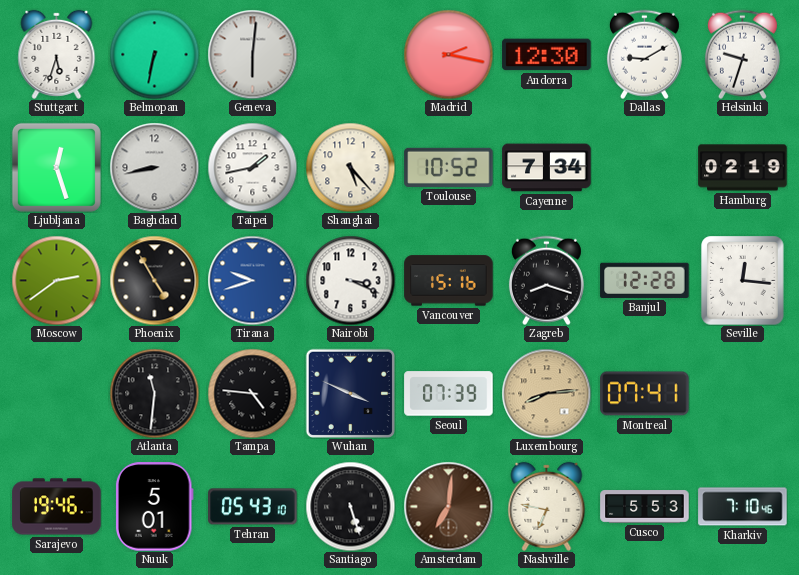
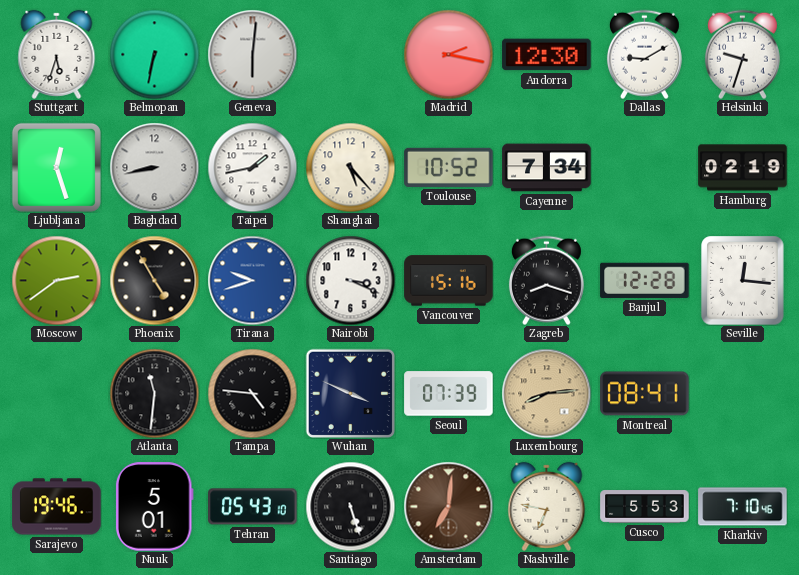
Montreal: 07:41 -> 08:41 (645, 394)
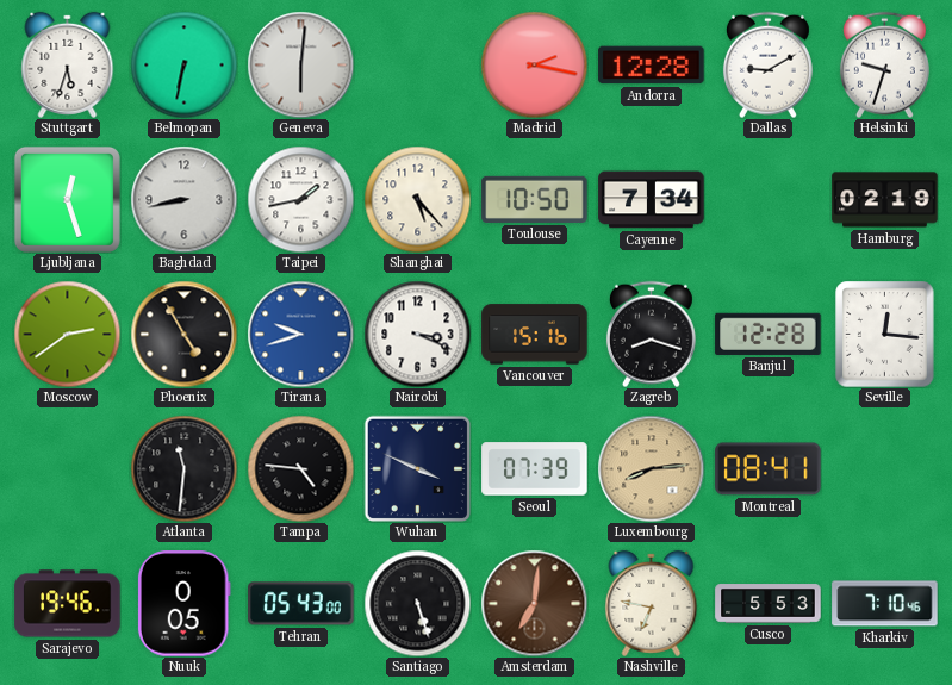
Andorra: 12:30 -> 12:28 (652, 66)
Toulouse: 10:52 -> 10:50 (535, 199)
Nuuk: 5:01 -> 0:05 (183, 604)
Tehran: 05:43:10 -> 05:43:00 (301, 604)
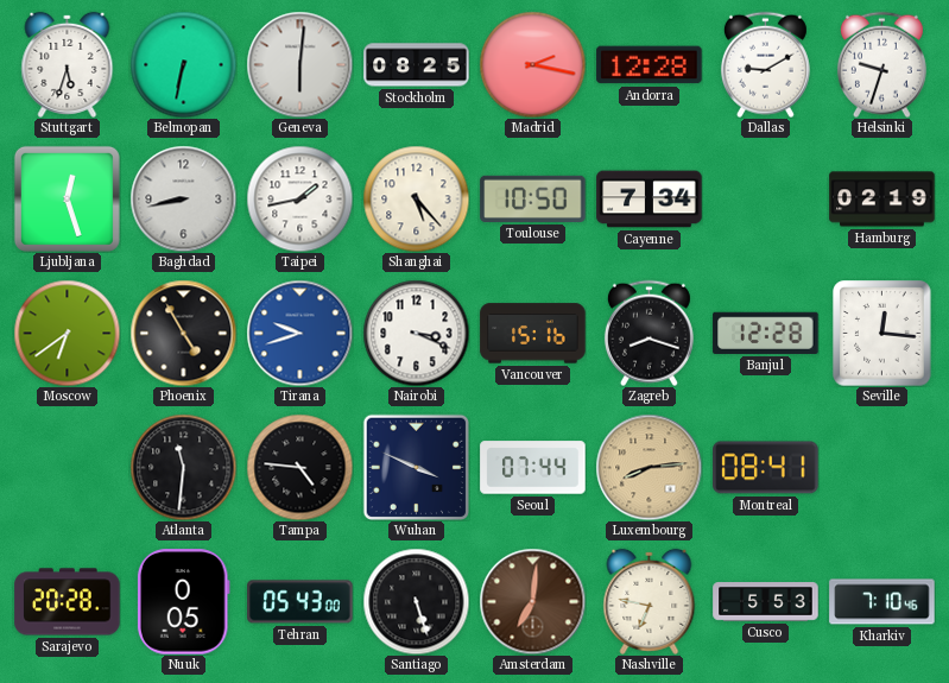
Stockholm: none -> 08:25 (417, 65)
Moscow: 2:39 -> 6:39 (67, 333)
Seoul: 07:39 -> 07:44 (533, 468)
Sarajevo: 19:46 -> 20:28 (68, 602)
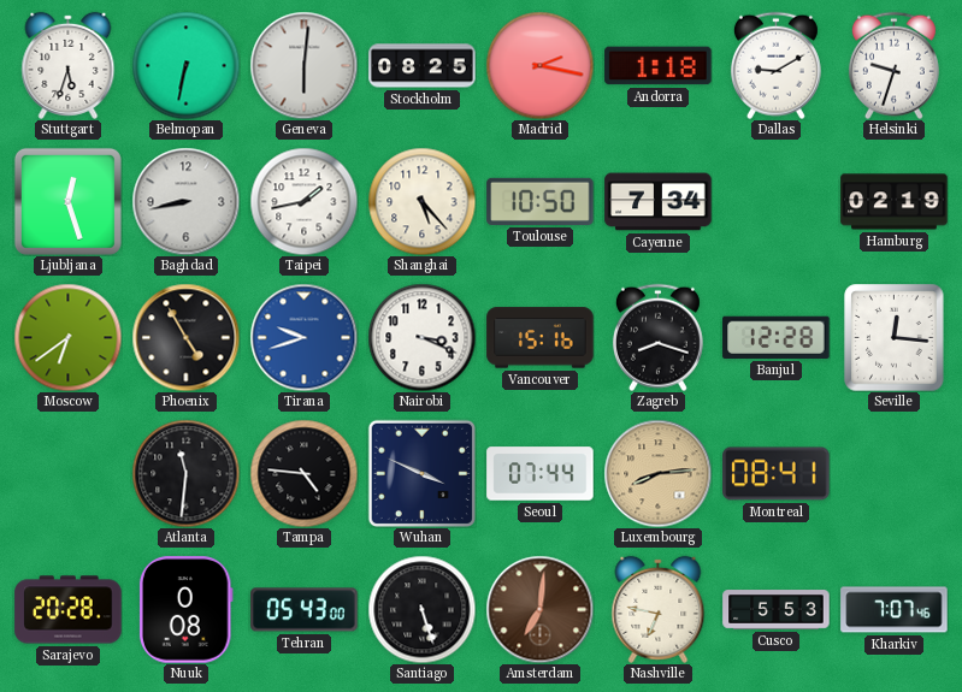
Andorra: 12:28 -> 1:18 (659, 66)
Nuuk: 0:05 -> 0:08 (185, 610)
Kharkiv: 7:10 -> 7:07 (895, 610)
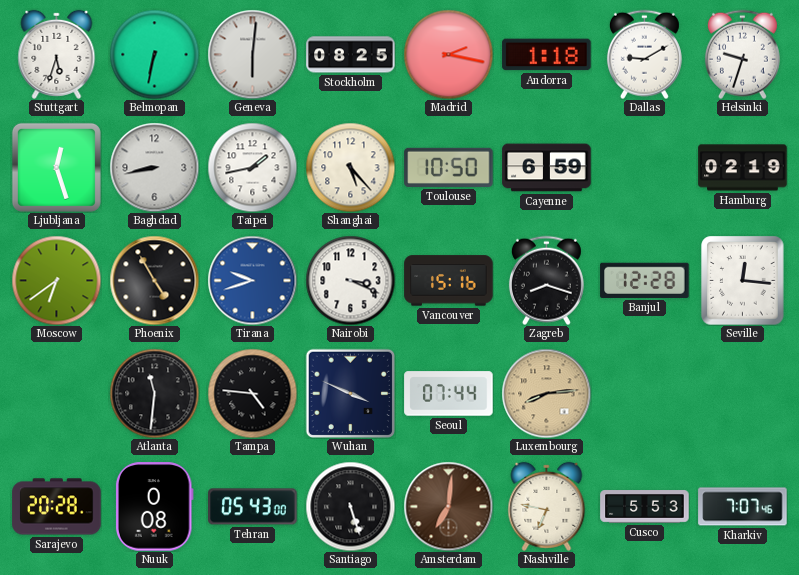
Cayenne: 7:34 -> 6:59 (547, 168)
Montreal: 08:41 -> none (777, 474)
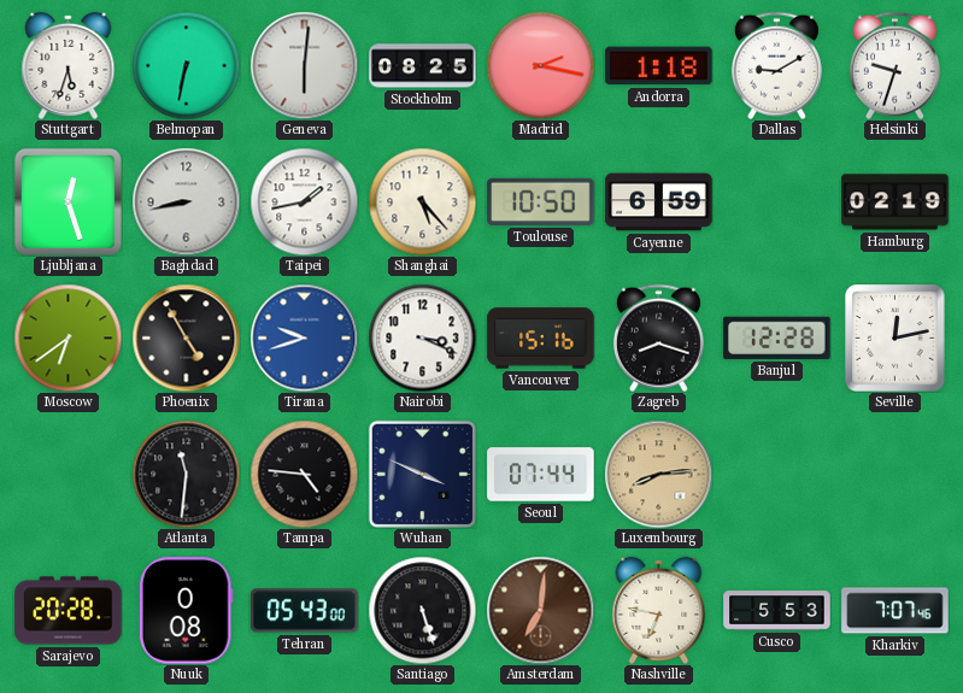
Seville: 12:16 -> 12:13 (896, 339)
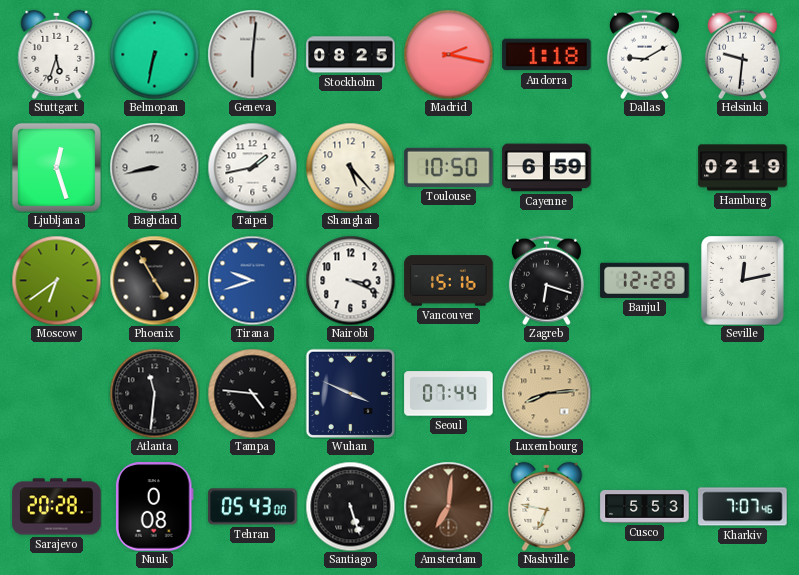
Helsinki: 9:33 -> 9:31 (742, 54)
Zagreb: 8:18 -> 6:18 (546, 280)
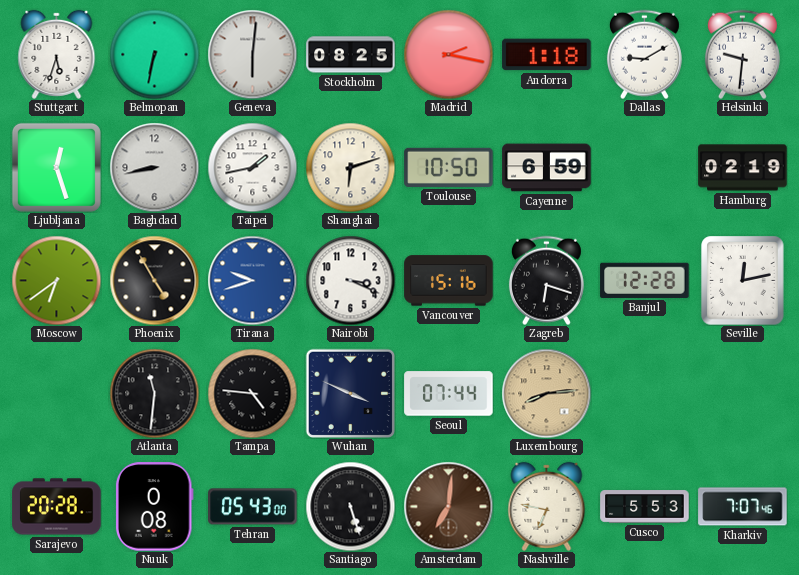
Shanghai: 5:23 -> 6:12 (350, 167)
